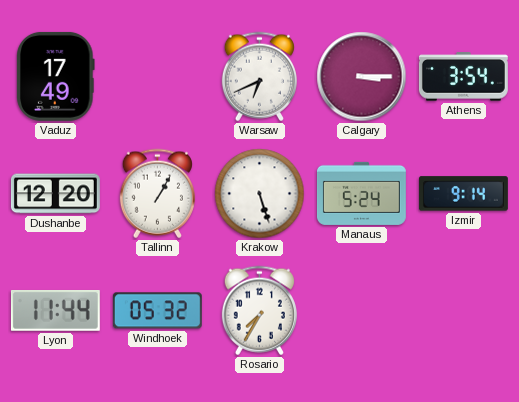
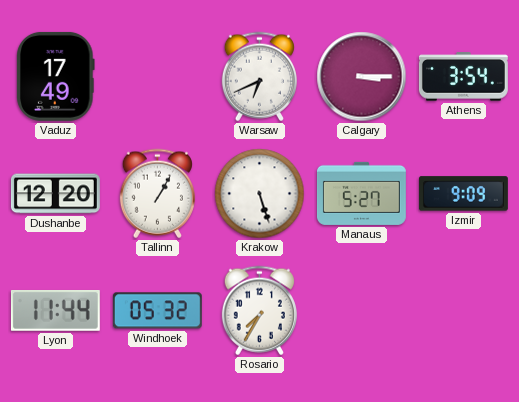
Manaus: 5:24 -> 5:27 (361, 193)
Izmir: 9:14 -> 9:09 (463, 194)
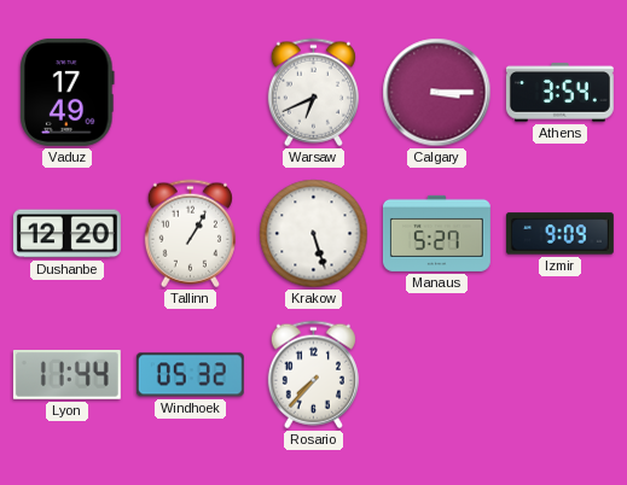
Rosario: 7:35 -> 7:37 (313, 375)
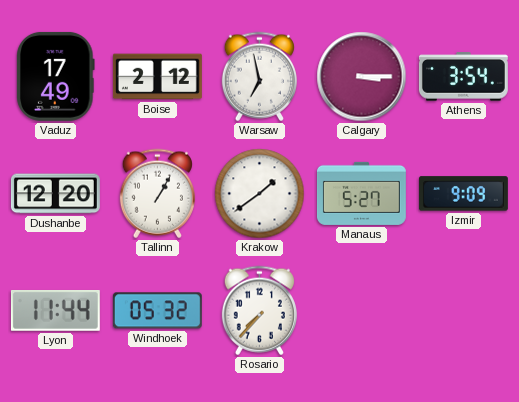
Boise: none -> 2:12 (157, 77)
Warsaw: 6:41 -> 6:58 (259, 77)
Krakow: 5:27 -> 1:39 (260, 194)
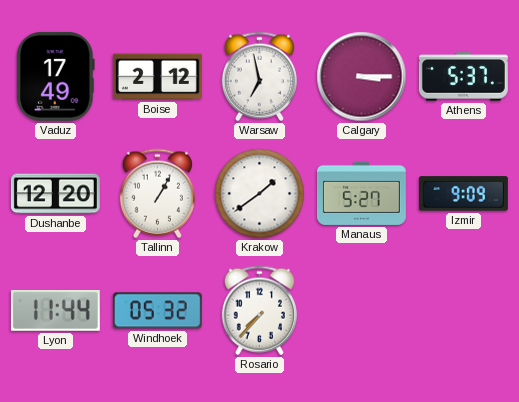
Athens: 3:54 -> 5:37 (463, 77)
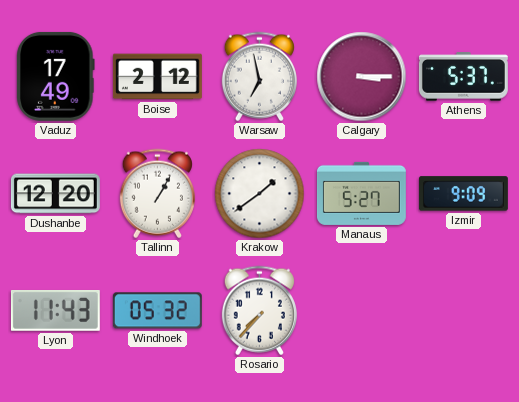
Lyon: 11:44 -> 11:43 (55, 311)
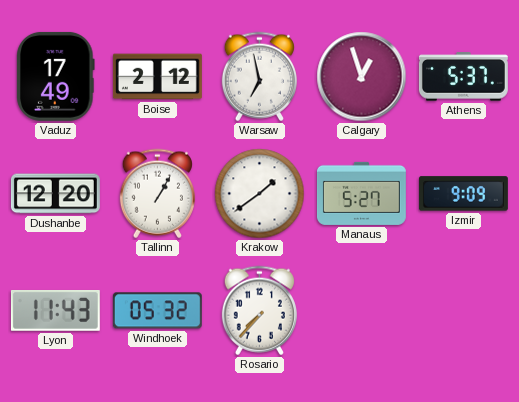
Calgary: 3:15 -> 12:57 (362, 77)
